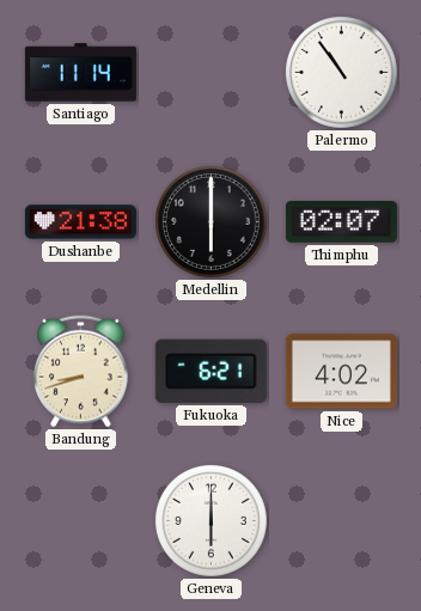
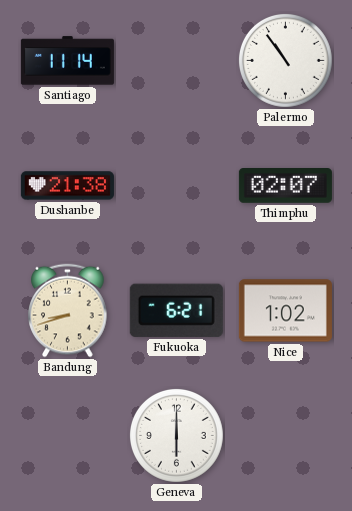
Medellin: 6:00 -> none (210, 221)
Nice: 4:02 -> 1:02 (285, 311)
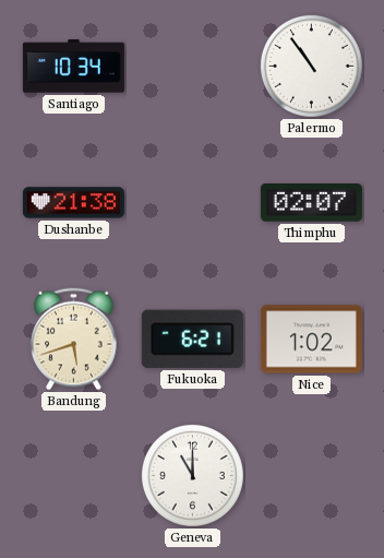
Santiago: 11:14 -> 10:34 (73, 67)
Bandung: 8:42 -> 5:42 (74, 340)
Geneva: 6:00 -> 11:00 (192, 475)
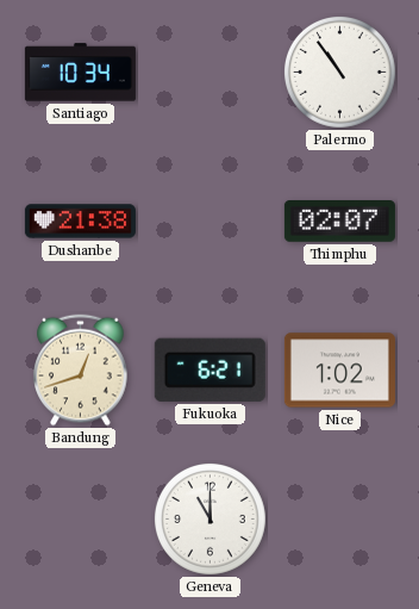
Bandung: 5:42 -> 12:42 (81, 371)
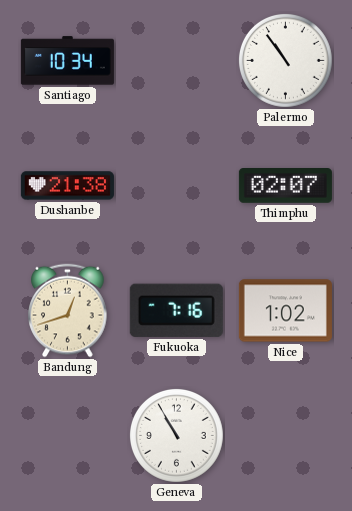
Fukuoka: 6:21 -> 7:16 (176, 310)
Geneva: 11:00 -> 10:55 (176, 435)
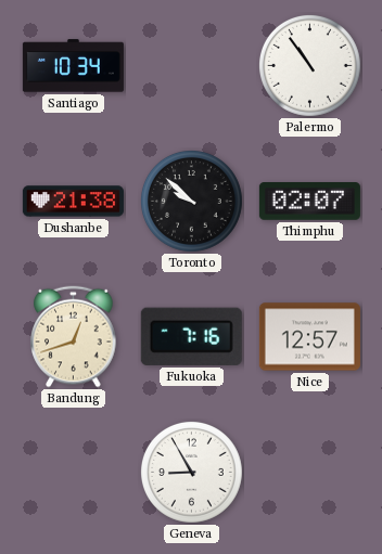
Toronto: none -> 9:52 (191, 201)
Nice: 1:02 -> 12:57 (309, 337)
Geneva: 10:55 -> 8:55 (191, 472)
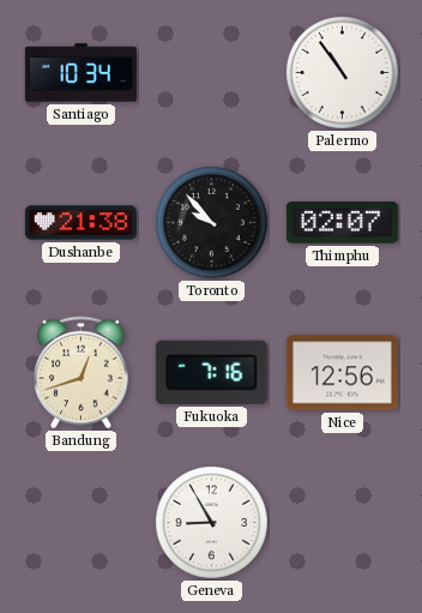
Toronto: 9:52 -> 9:53 (211, 222)
Nice: 12:57 -> 12:56 (342, 373)
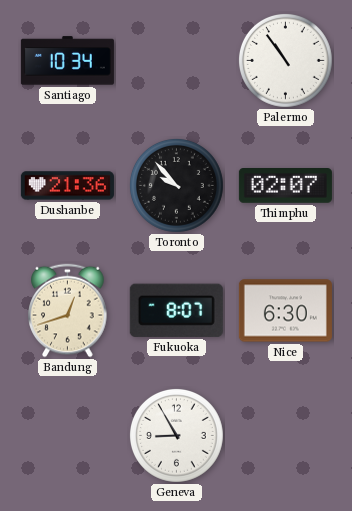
Dushanbe: 21:38 -> 21:36 (67, 186)
Fukuoka: 7:16 -> 8:07 (176, 310)
Nice: 12:56 -> 6:30 (285, 311)
